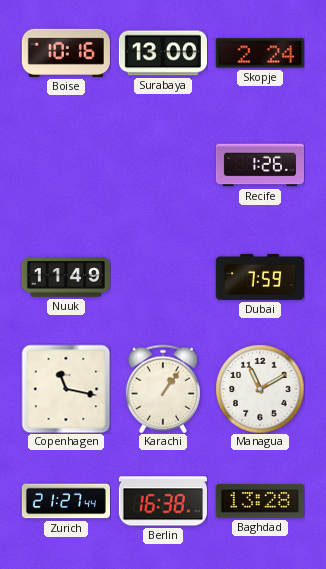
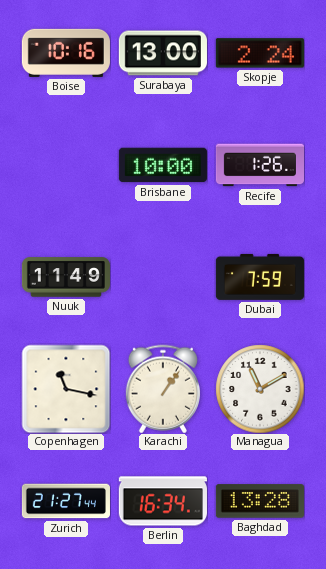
Brisbane: none -> 10:00 (163, 165)
Berlin: 16:38 -> 16:34 (163, 501)
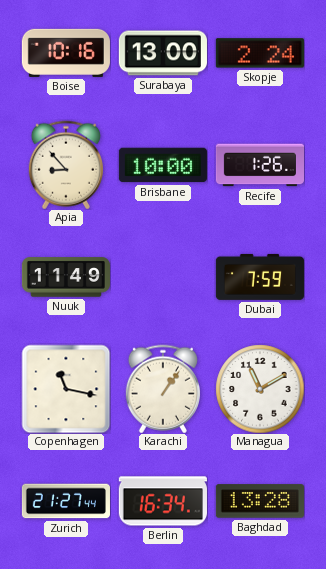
Apia: none -> 8:53 (66, 165)
